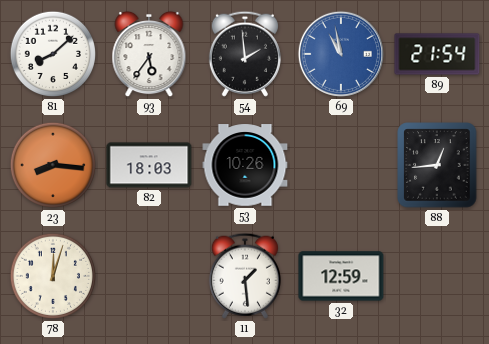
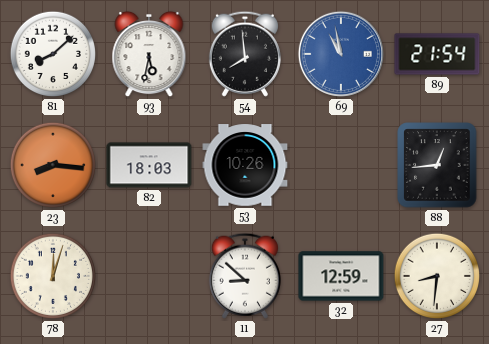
93: 5:36 -> 5:32 (149, 54)
54: 1:59 -> 7:59 (245, 54)
11: 1:29 -> 8:52 (245, 276)
27: none -> 8:31 (437, 276)
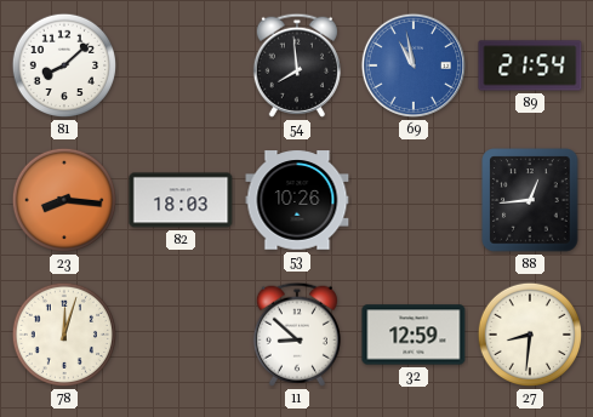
93: 5:32 -> none (149, 54)
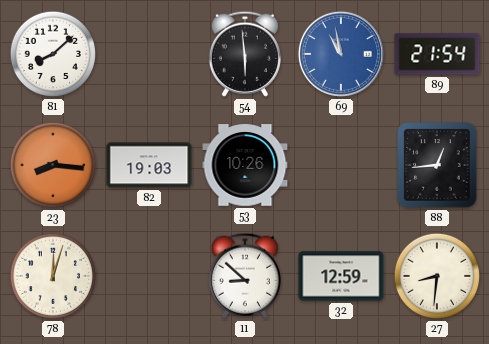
54: 7:59 -> 5:59 (245, 54)
82: 18:03 -> 19:03 (149, 165)
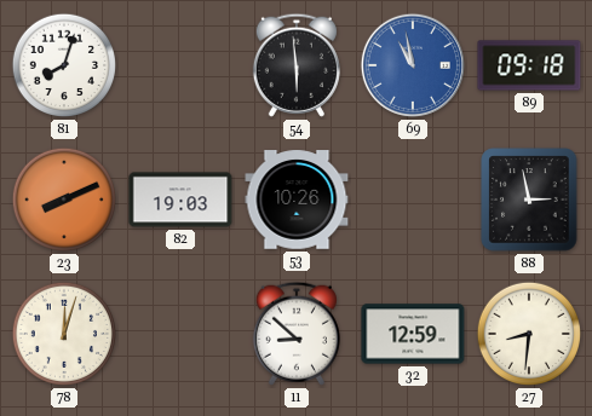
81: 8:08 -> 8:03 (64, 65)
89: 21:54 -> 09:18 (529, 65)
23: 8:16 -> 8:11 (64, 200)
88: 12:44 -> 2:58 (529, 200)
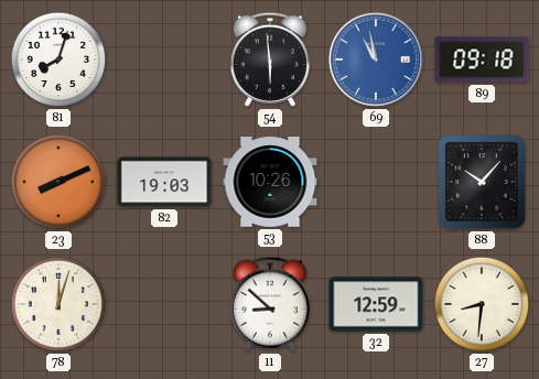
88: 2:58 -> 10:07 (482, 182)
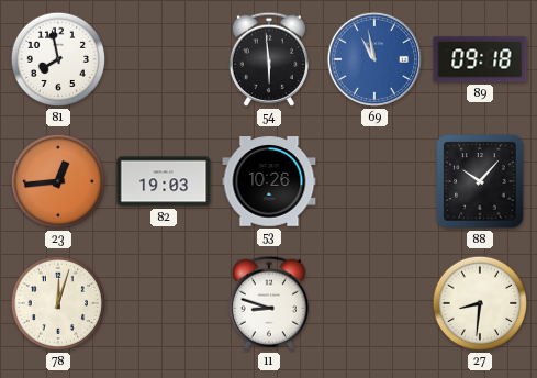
81: 8:03 -> 7:58 (58, 59)
23: 8:11 -> 12:44 (58, 181)
11: 8:52 -> 8:48 (269, 303)
32: 12:59 -> none (376, 304)
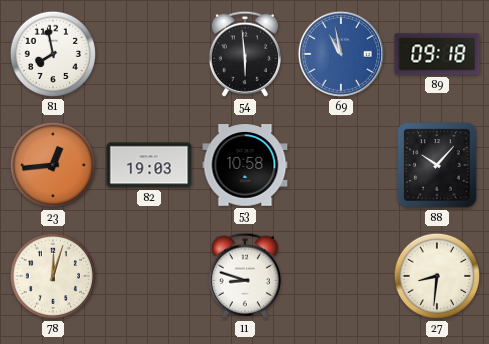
53: 10:26 -> 10:58 (245, 165)
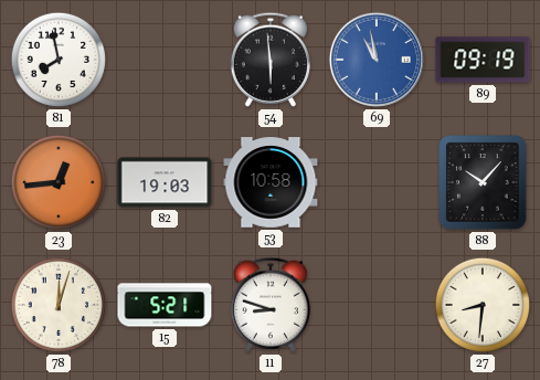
89: 09:18 -> 09:19 (483, 60)
15: none -> 5:21 (165, 305)
